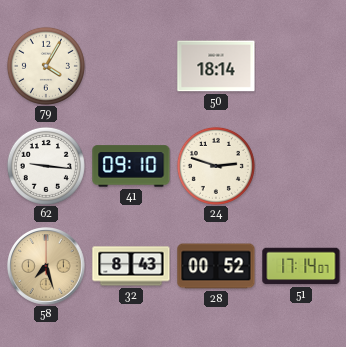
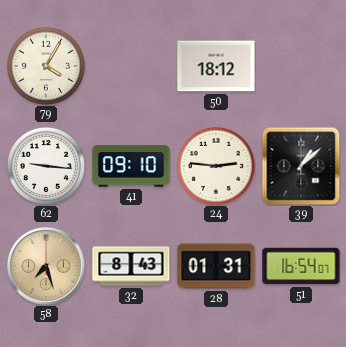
50: 18:14 -> 18:12 (216, 66)
24: 2:48 -> 2:46 (216, 166)
39: none -> 1:08 (301, 166)
28: 00:52 -> 01:31 (216, 266)
51: 17:14 -> 16:54 (301, 266)
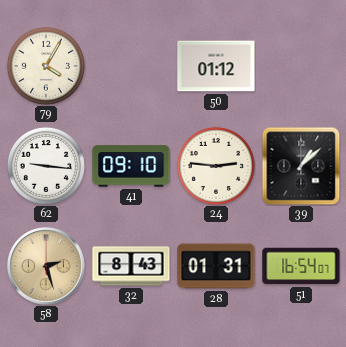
50: 18:12 -> 01:12 (216, 66)
58: 7:27 -> 2:27 (47, 267)
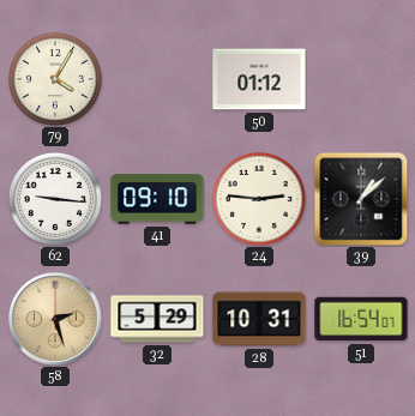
32: 8:43 -> 5:29 (157, 319)
28: 01:31 -> 10:31 (259, 319)
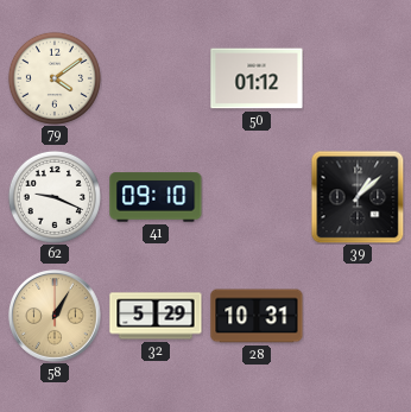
79: 4:05 -> 4:09 (55, 78)
62: 9:16 -> 9:19 (55, 197)
24: 2:46 -> none (259, 199)
58: 2:27 -> 1:05 (56, 317)
51: 16:54 -> none (361, 319)
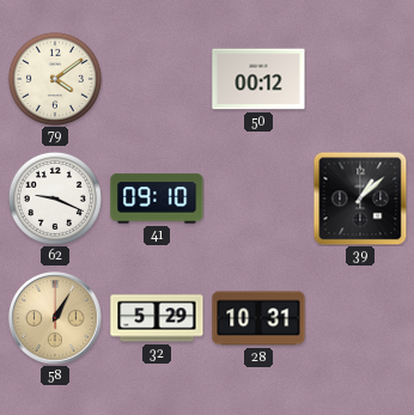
50: 01:12 -> 00:12 (258, 79)
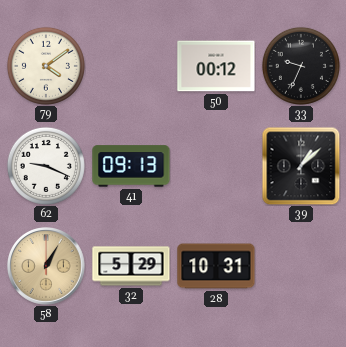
33: none -> 9:34 (301, 66)
41: 09:10 -> 09:13 (131, 166)
